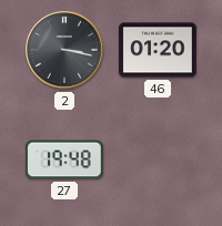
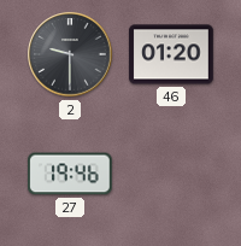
2: 3:17 -> 9:30 (70, 54)
27: 19:48 -> 19:46 (71, 174)
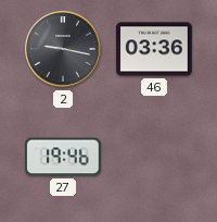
2: 9:30 -> 9:17 (63, 49)
46: 01:20 -> 03:36 (154, 49)
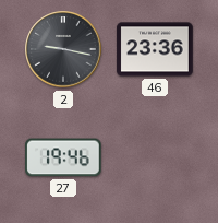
46: 03:36 -> 23:36 (155, 49)
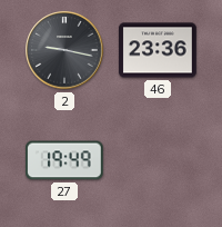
27: 19:46 -> 19:49 (65, 160)
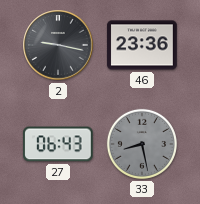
27: 19:49 -> 06:43 (59, 144)
33: none -> 8:28 (142, 144)
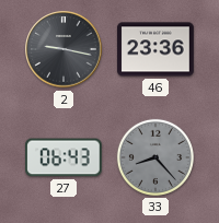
33: 8:28 -> 8:23 (155, 157)
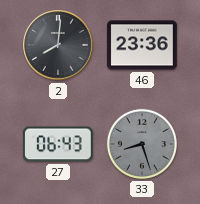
2: 9:17 -> 8:01 (58, 45)
33: 8:23 -> 8:27 (142, 144)
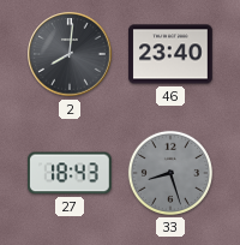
46: 23:36 -> 23:40 (170, 54)
27: 06:43 -> 18:43 (71, 173)
